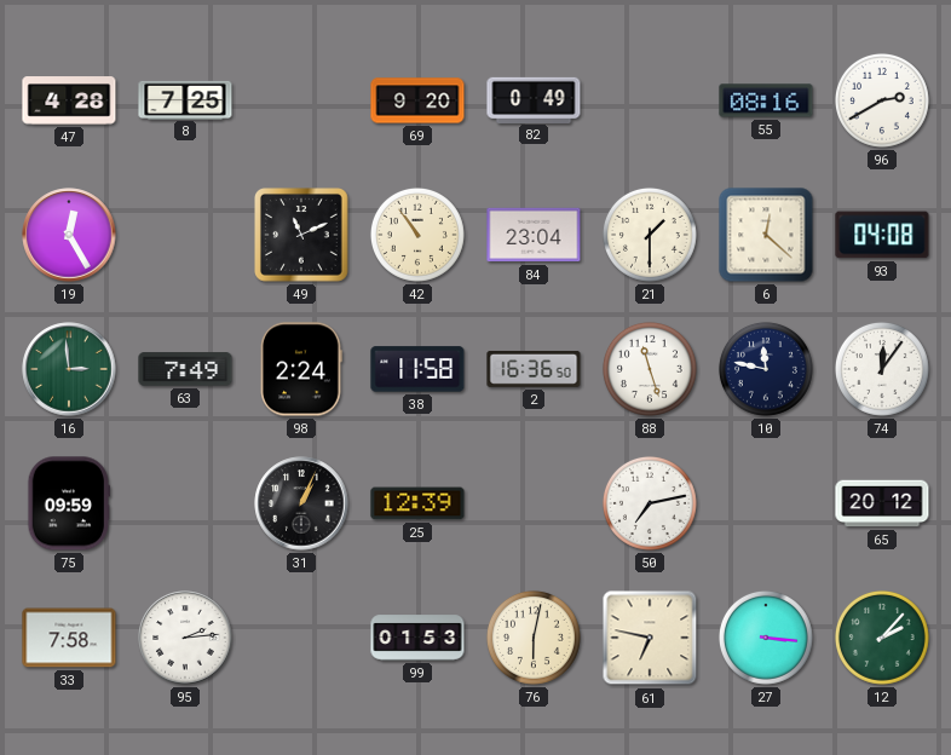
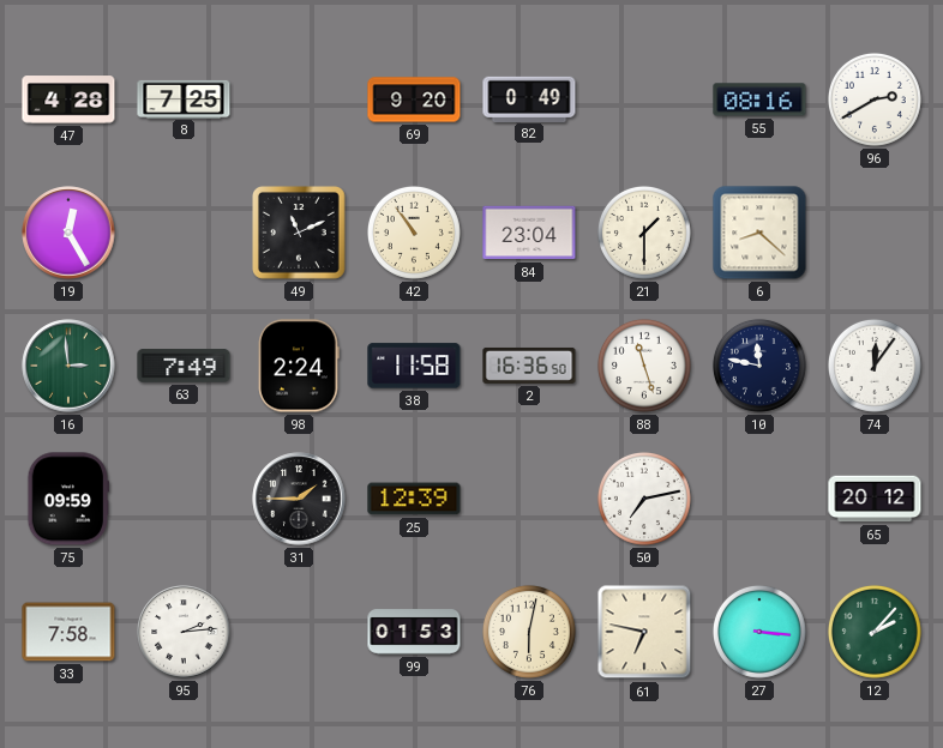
6: 12:22 -> 8:22 (759, 233)
93: 04:08 -> none (882, 235)
31: 1:04 -> 1:45 (299, 499)
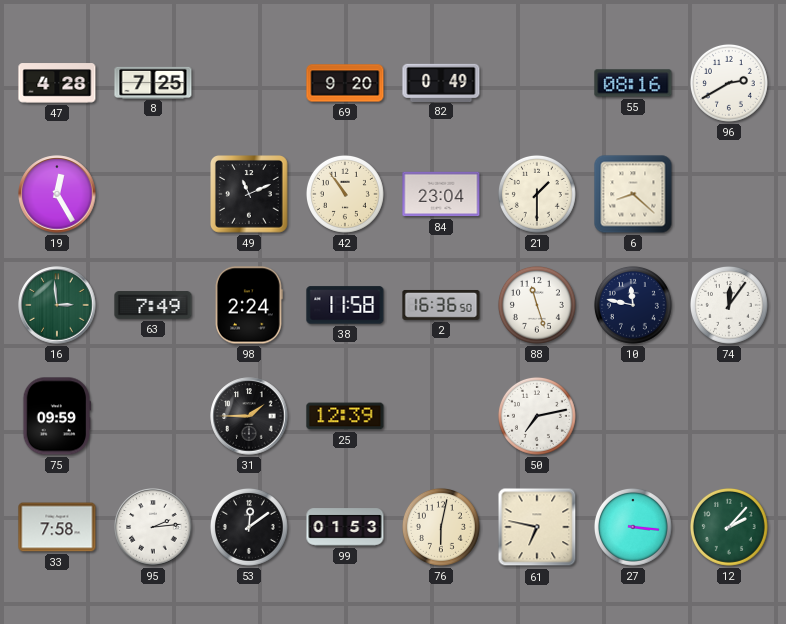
65: 20:12 -> none (875, 499)
53: none -> 12:09 (249, 527)
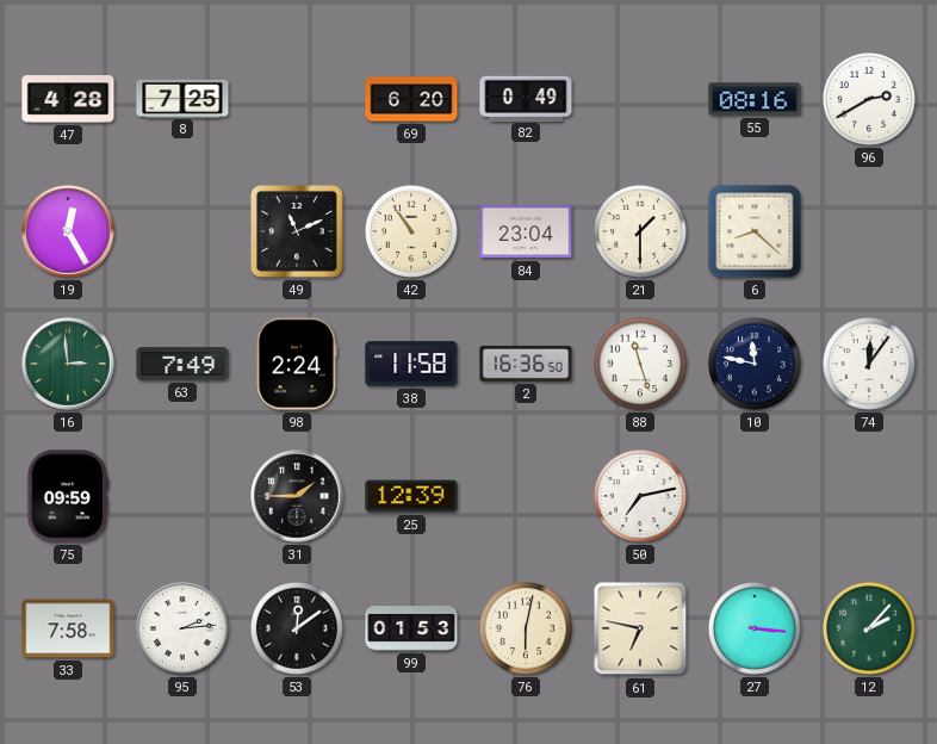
69: 9:20 -> 6:20 (411, 99)
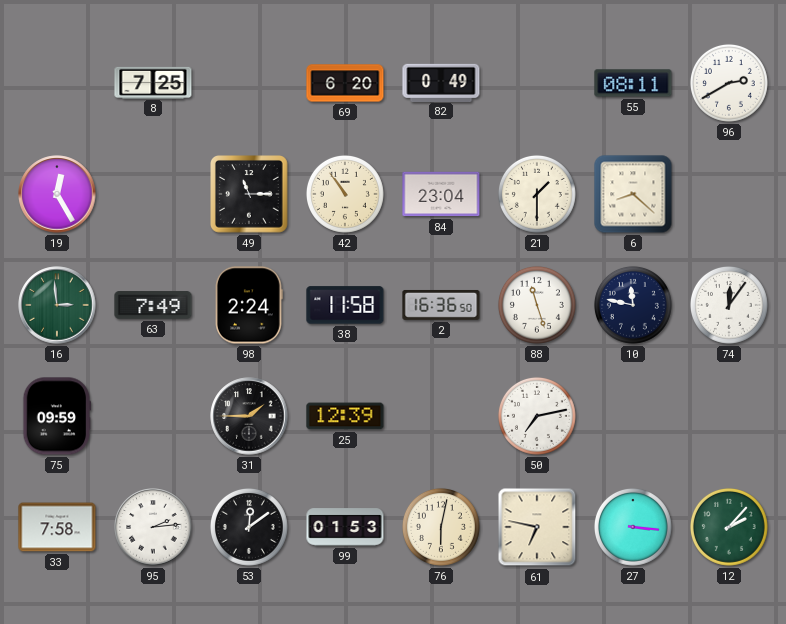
47: 4:28 -> none (68, 99)
55: 08:16 -> 08:11 (633, 83)
49: 11:11 -> 11:15 (250, 195)
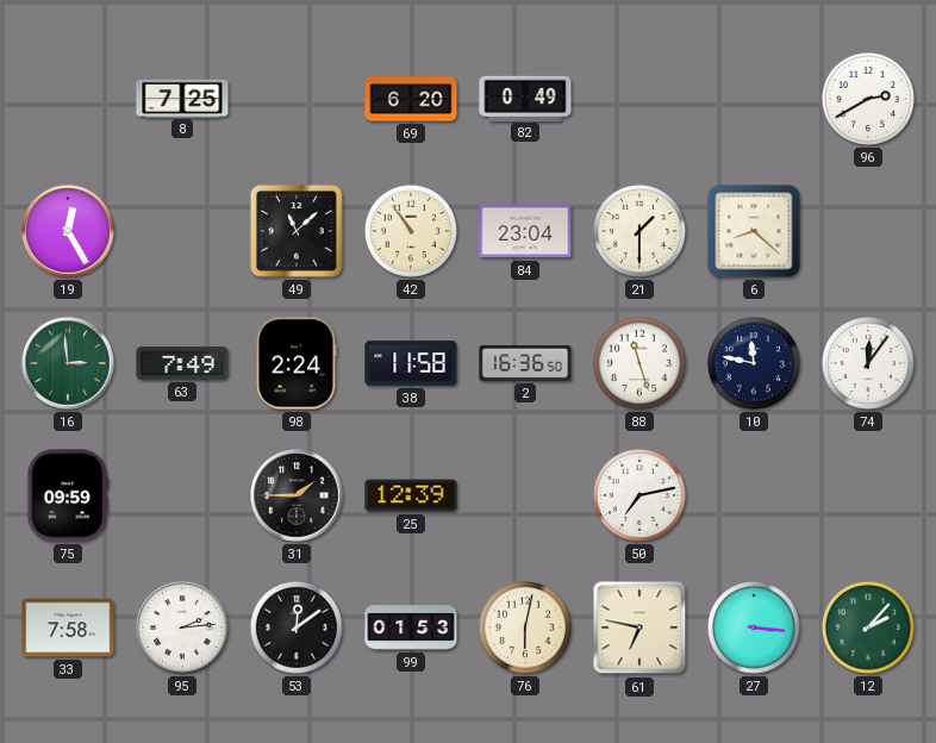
55: 08:11 -> none (633, 83)
49: 11:15 -> 11:08 (298, 232)
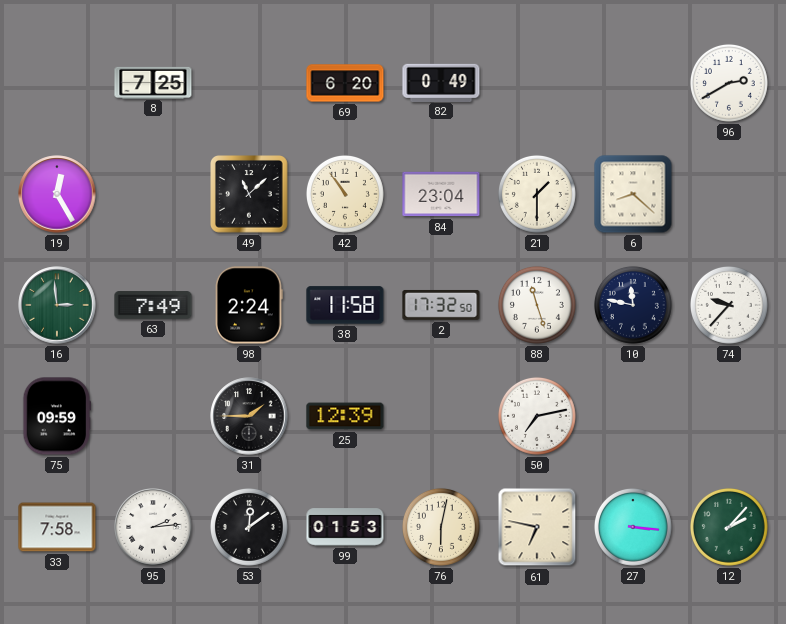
2: 16:36 -> 17:32 (441, 305)
74: 12:06 -> 9:37 (729, 305)
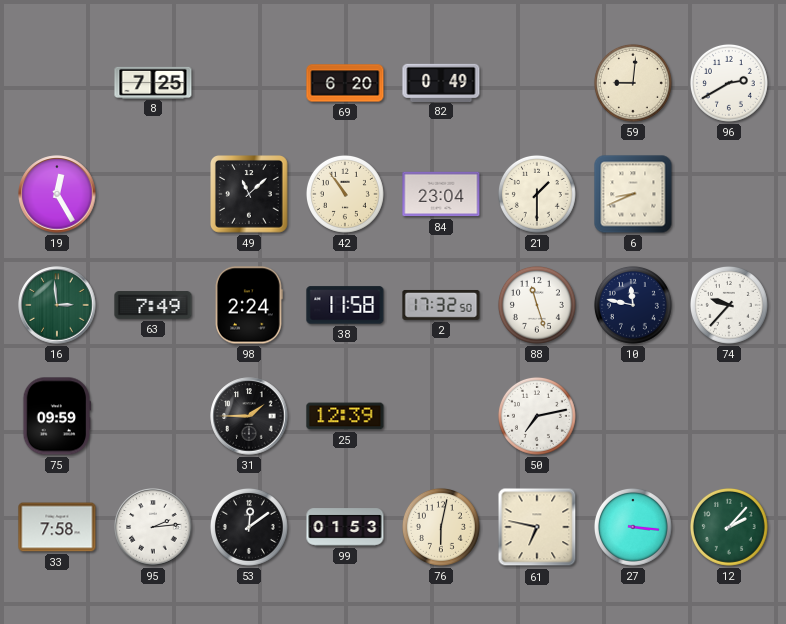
59: none -> 9:01 (633, 83)
6: 8:22 -> 8:41 (633, 194)
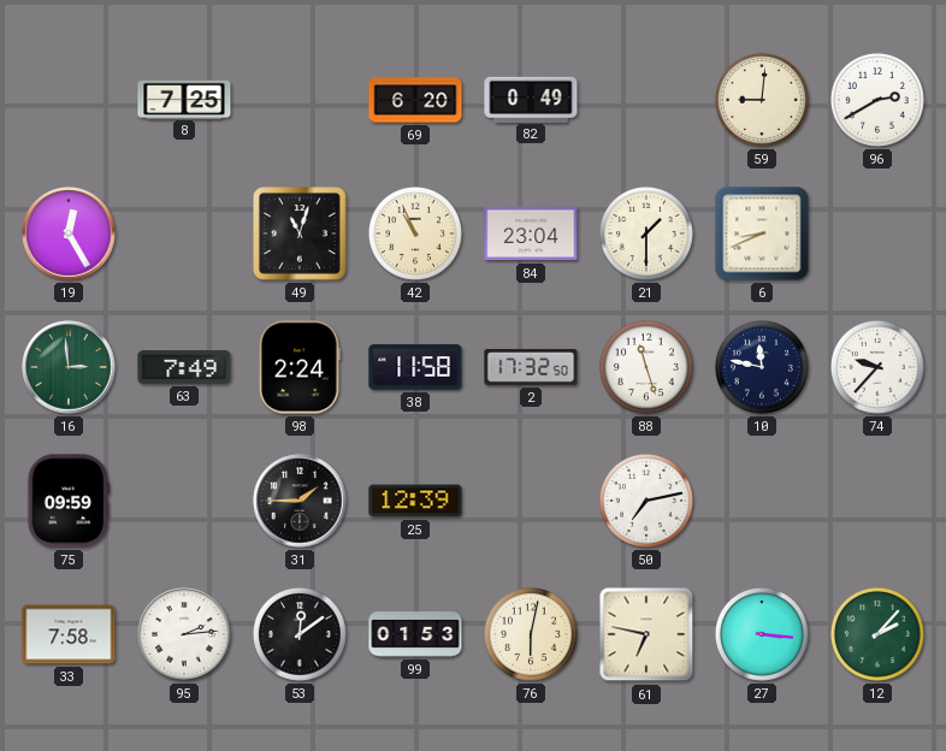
49: 11:08 -> 11:03 (301, 235)
42: 10:54 -> 10:56 (415, 233)
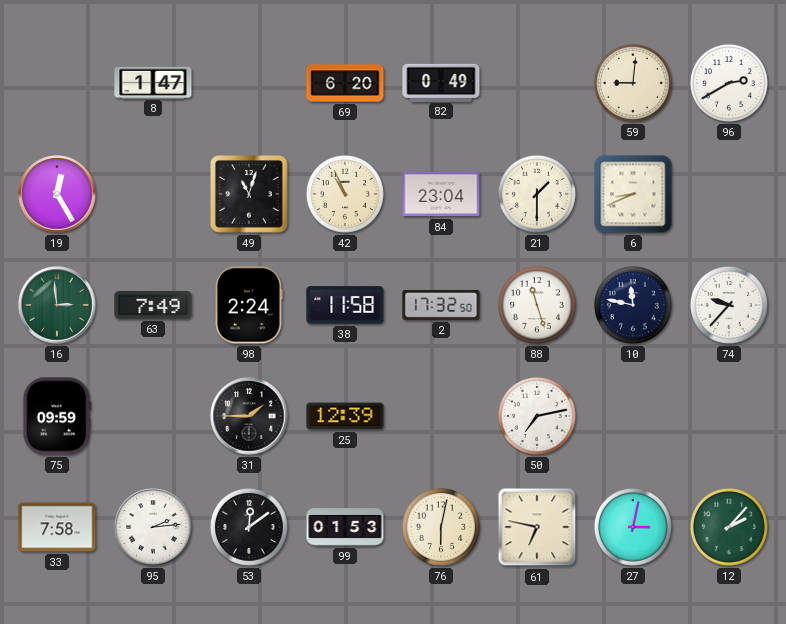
8: 7:25 -> 1:47 (153, 82)
27: 3:16 -> 3:02 (633, 527)
